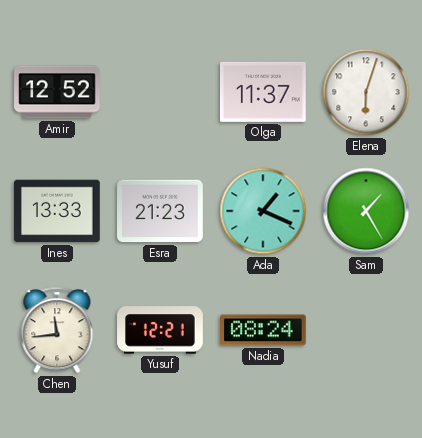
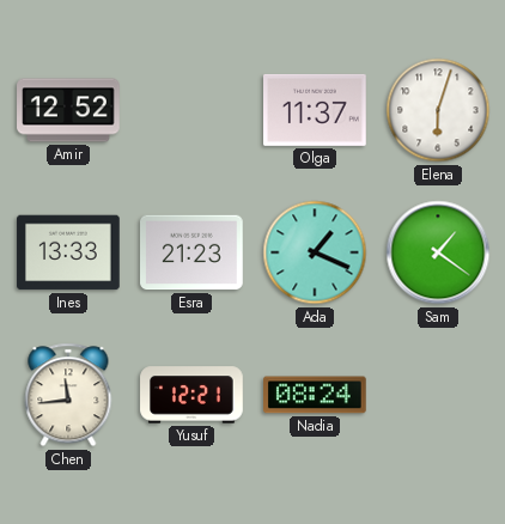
Sam: 1:25 -> 1:21 (438, 252)
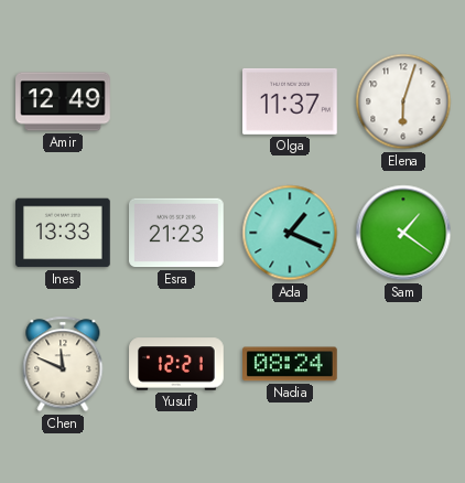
Amir: 12:52 -> 12:49 (63, 101)
Chen: 11:44 -> 11:49 (63, 364)
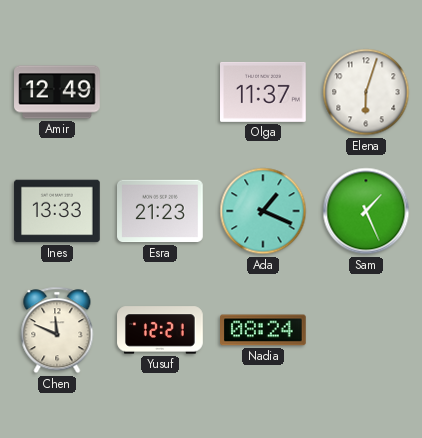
Sam: 1:21 -> 1:26 (366, 211)
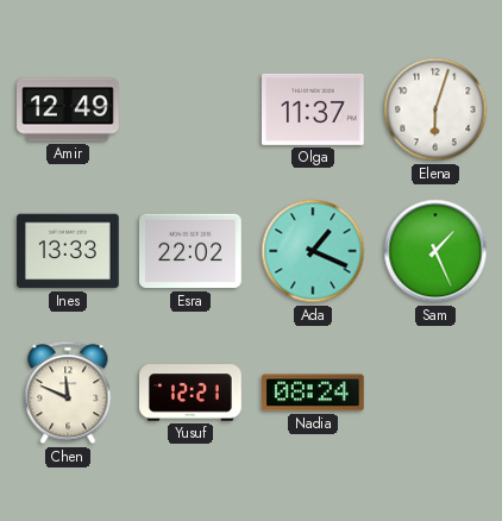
Esra: 21:23 -> 22:02 (192, 251)
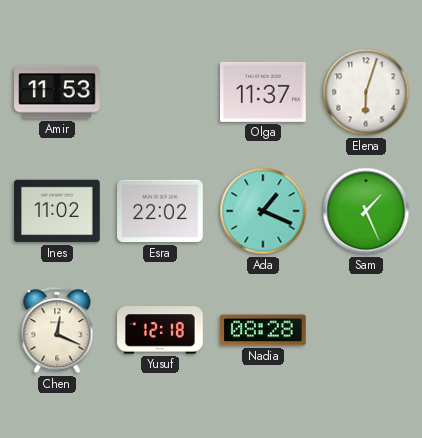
Amir: 12:49 -> 11:53 (57, 92)
Ines: 13:33 -> 11:02 (57, 211)
Chen: 11:49 -> 12:19 (57, 330)
Yusuf: 12:21 -> 12:18 (160, 330)
Nadia: 08:24 -> 08:28 (264, 330)
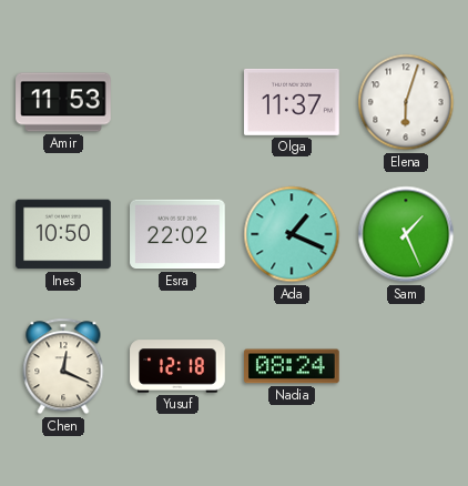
Ines: 11:02 -> 10:50 (63, 234)
Nadia: 08:28 -> 08:24 (293, 366)
